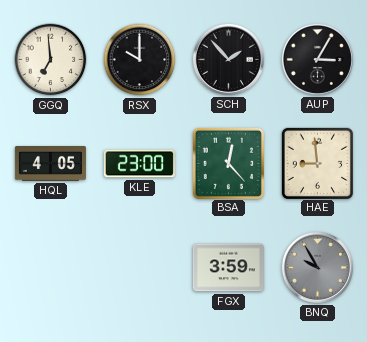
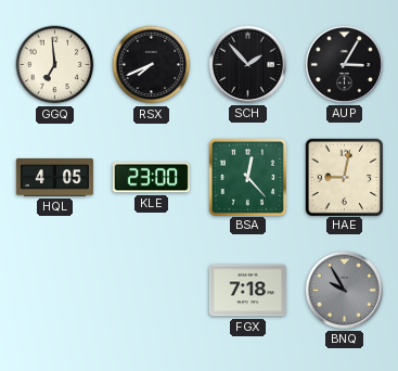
RSX: 10:00 -> 7:41 (152, 65)
HAE: 8:59 -> 9:02 (344, 177)
FGX: 3:59 -> 7:18 (247, 291)
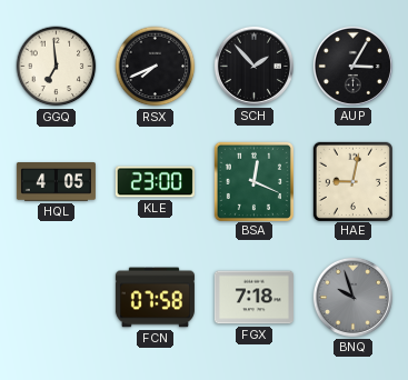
BSA: 12:23 -> 12:19 (253, 181)
FCN: none -> 07:58 (155, 298)
BNQ: 9:55 -> 9:57 (352, 297)
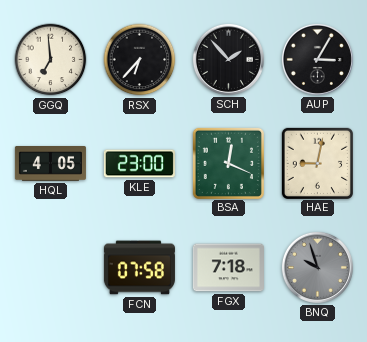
RSX: 7:41 -> 6:37 (140, 60)
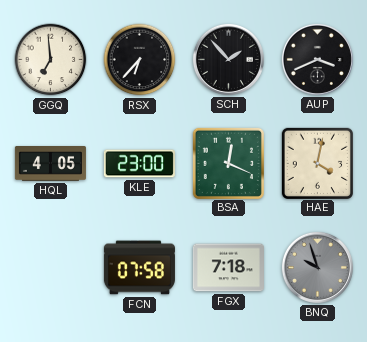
AUP: 3:05 -> 3:41 (317, 59)
HAE: 9:02 -> 4:02 (317, 163)
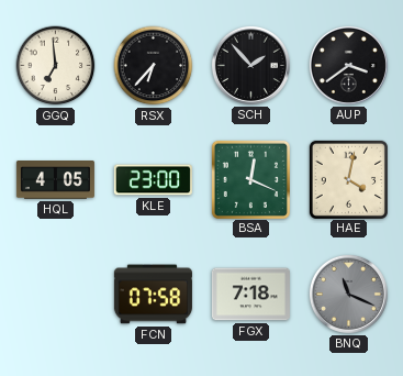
AUP: 3:41 -> 3:39 (348, 65)
BNQ: 9:57 -> 11:19 (348, 294)
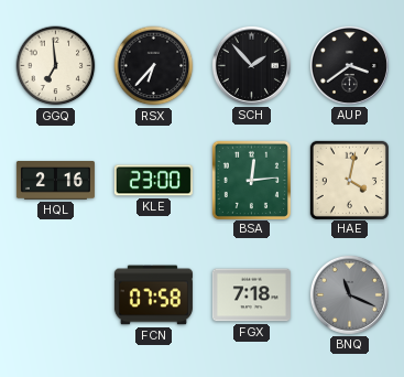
HQL: 4:05 -> 2:16 (55, 181)
BSA: 12:19 -> 12:14 (251, 180)
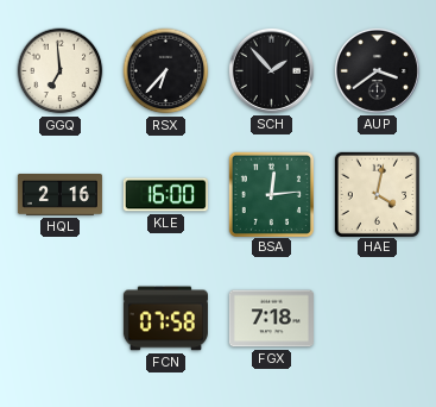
KLE: 23:00 -> 16:00 (165, 195)
BNQ: 11:19 -> none (349, 294)
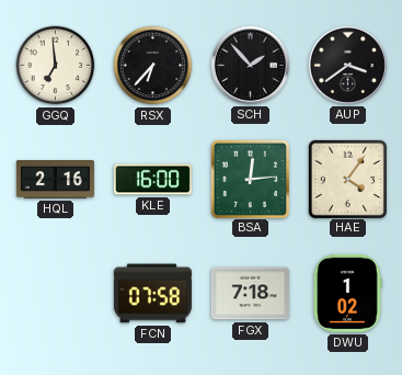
HAE: 4:02 -> 4:06 (347, 179)
DWU: none -> 1:02 (347, 293)
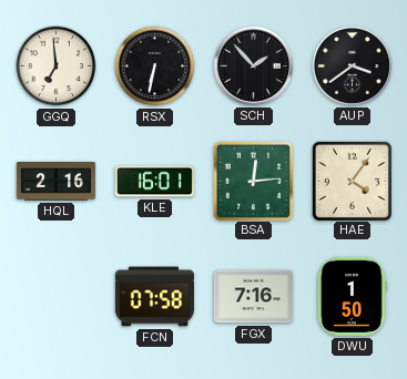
RSX: 6:37 -> 6:32 (155, 66)
KLE: 16:00 -> 16:01 (154, 182)
FGX: 7:18 -> 7:16 (253, 297)
DWU: 1:02 -> 1:50 (352, 296)
